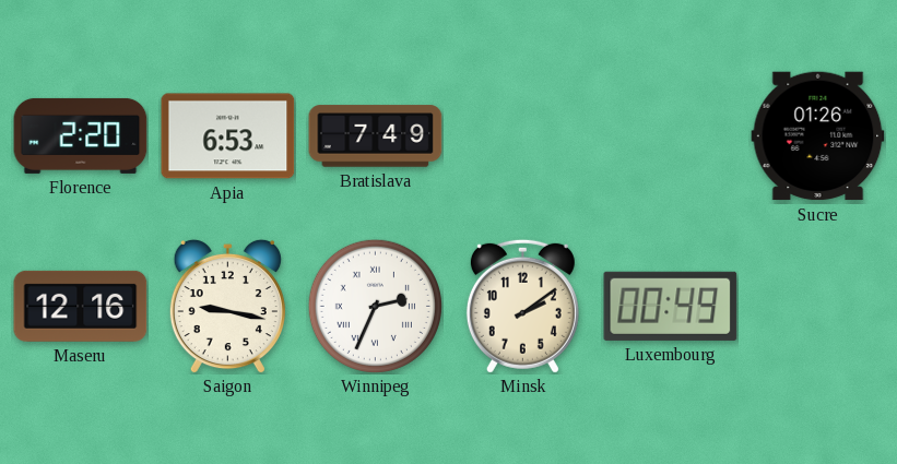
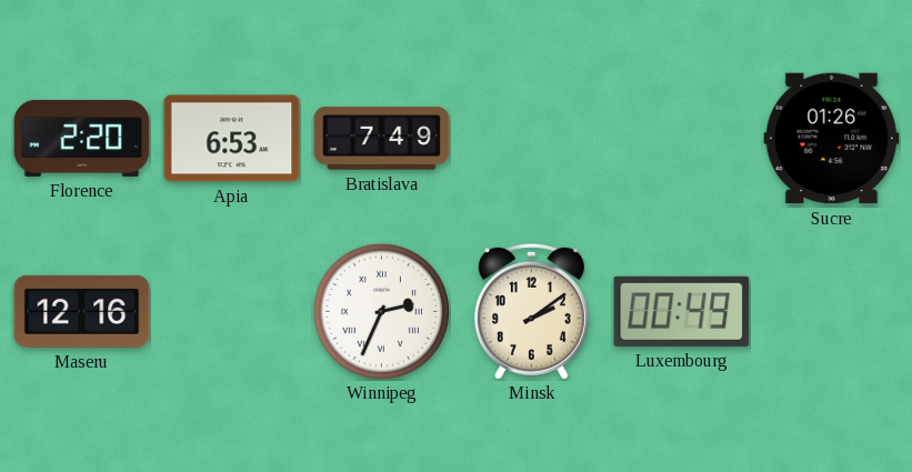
Saigon: 9:17 -> none (227, 306)
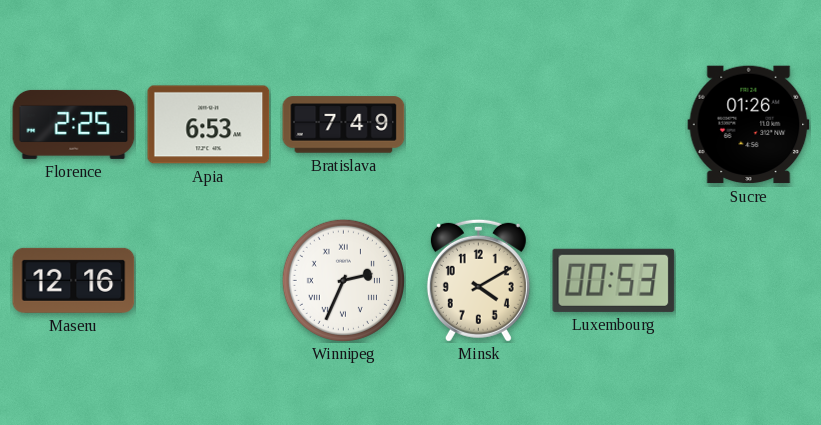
Florence: 2:20 -> 2:25 (74, 124)
Minsk: 2:09 -> 4:10 (478, 280)
Luxembourg: 00:49 -> 00:53 (614, 280)
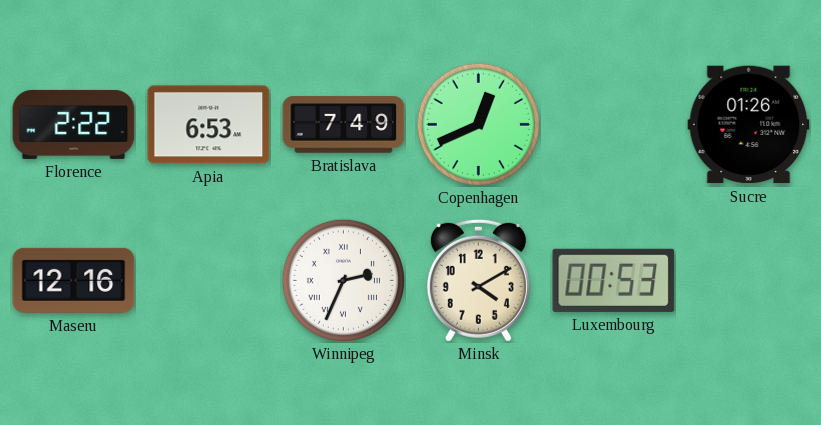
Florence: 2:25 -> 2:22 (74, 124)
Copenhagen: none -> 12:41 (478, 124)
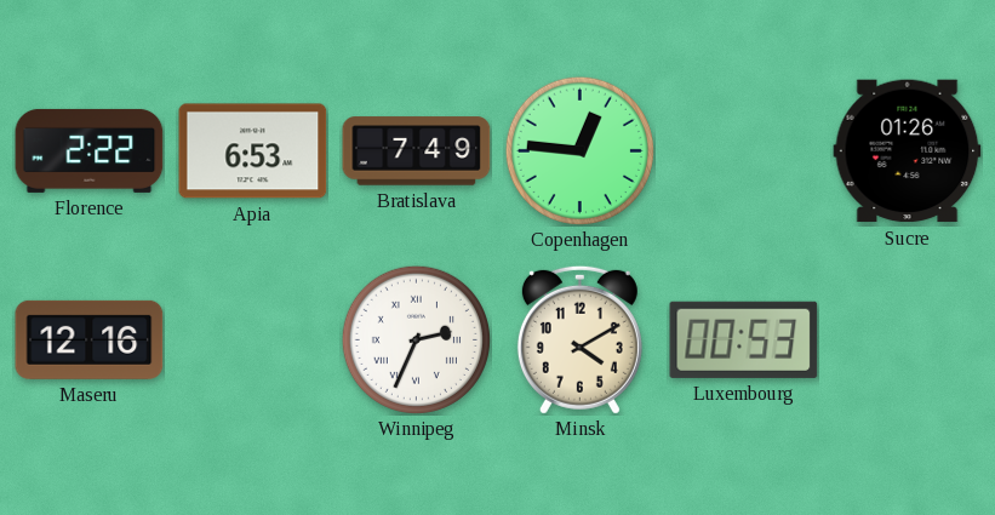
Copenhagen: 12:41 -> 12:46 (579, 150)
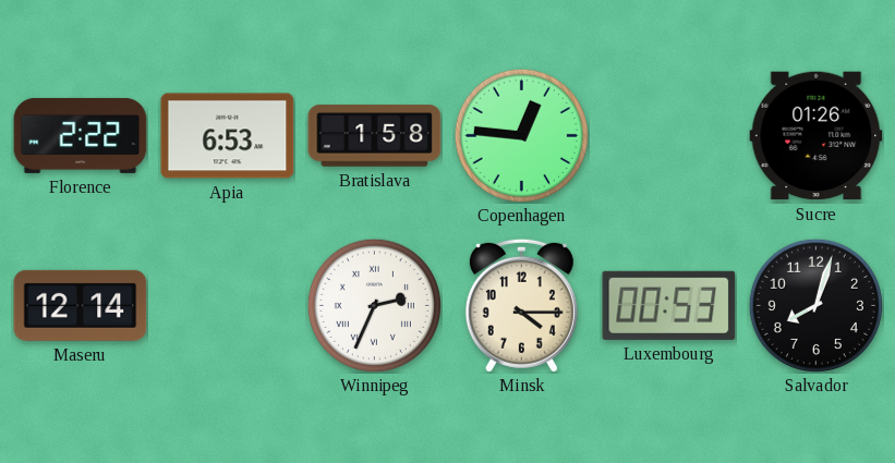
Bratislava: 7:49 -> 1:58 (375, 136)
Maseru: 12:16 -> 12:14 (81, 305)
Minsk: 4:10 -> 4:15 (521, 305)
Salvador: none -> 8:03 (815, 305)
